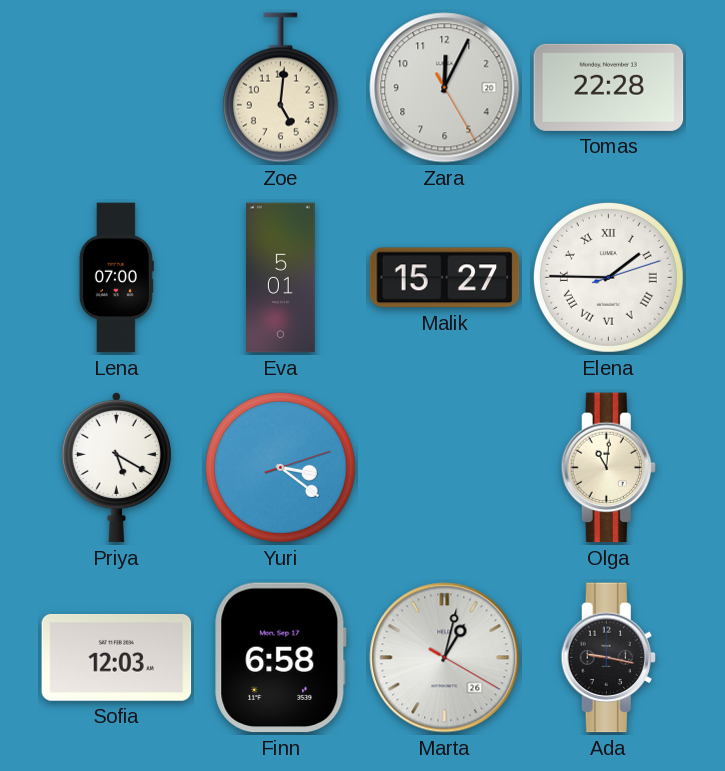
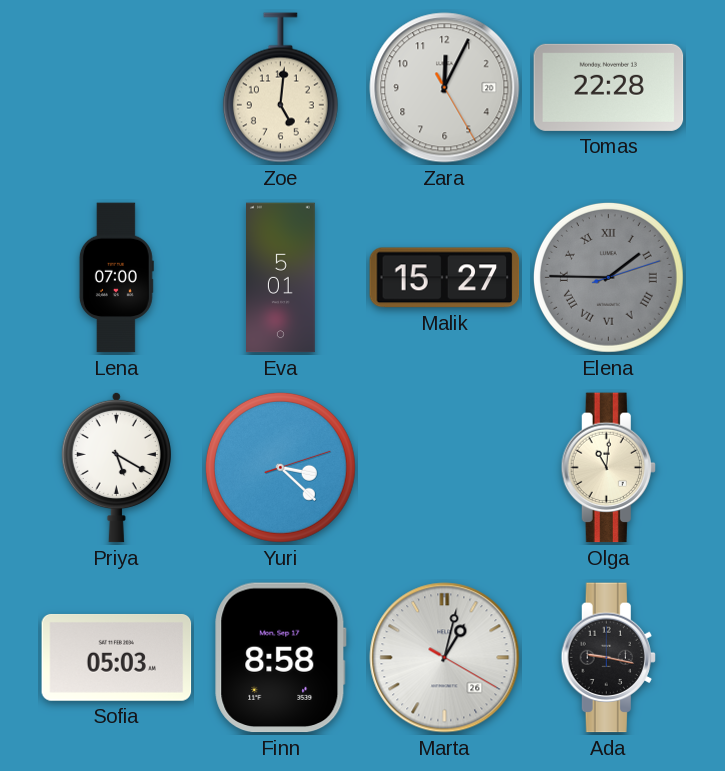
Elena dial: white -> grey (608, 277)
Yuri: 3:21 -> 3:22 (280, 467)
Sofia: 12:03 -> 05:03 (117, 657)
Finn: 6:58 -> 8:58 (281, 658)
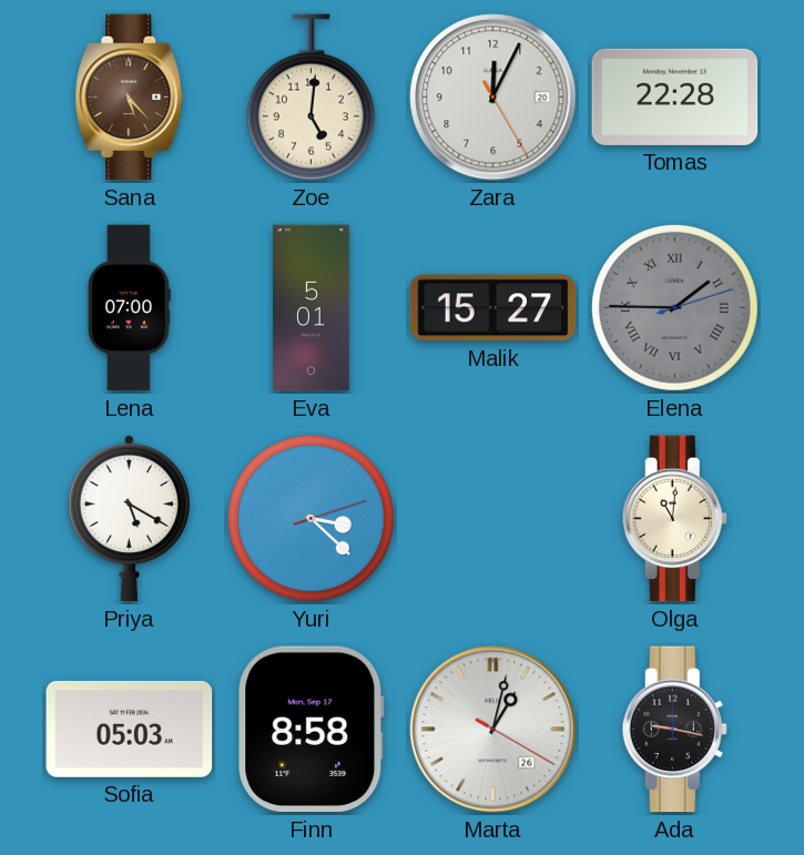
Sana: none -> 5:23 (130, 98)
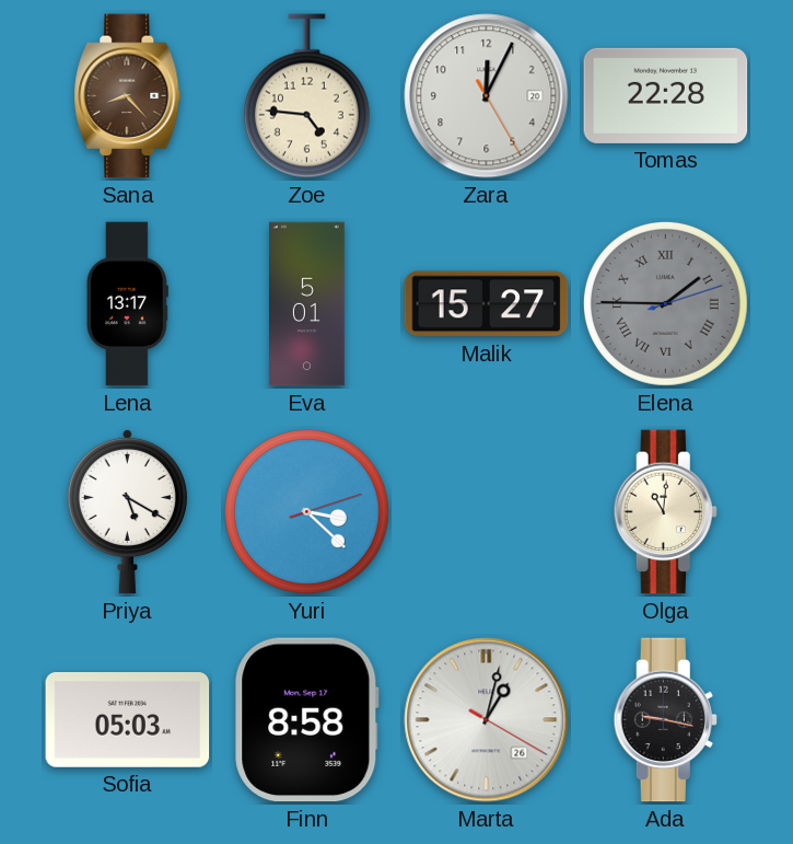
Sana: 5:23 -> 8:23 (128, 96)
Zoe: 5:01 -> 4:46 (306, 96)
Lena: 07:00 -> 13:17 (127, 304)
